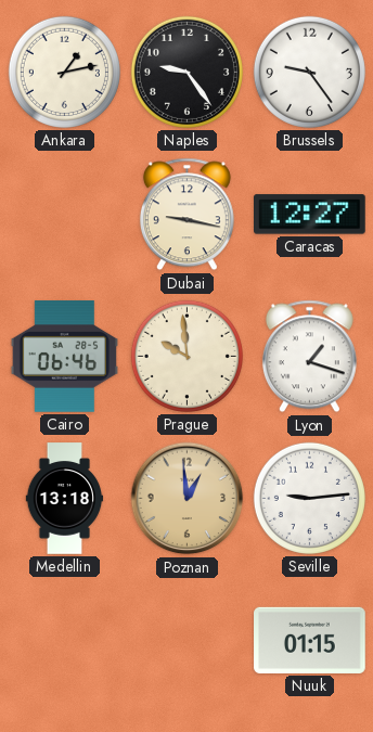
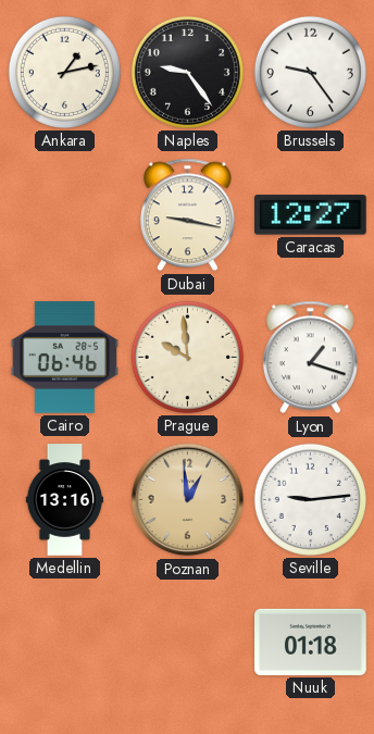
Medellin: 13:18 -> 13:16 (65, 500)
Nuuk: 01:15 -> 01:18 (311, 642)
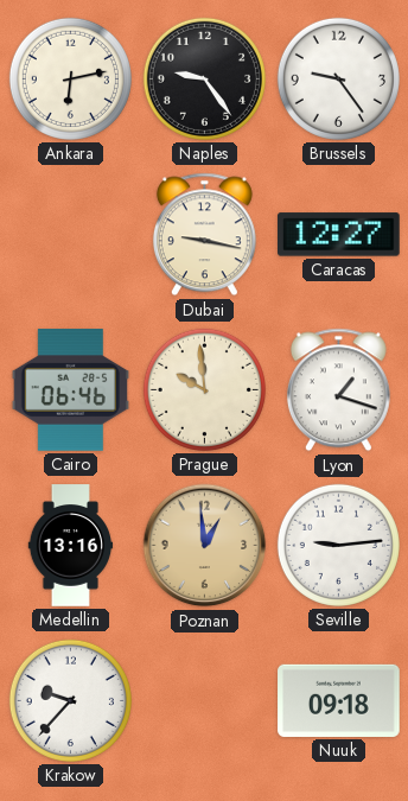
Ankara: 1:13 -> 6:13 (70, 78)
Krakow: none -> 9:37 (70, 700)
Nuuk: 01:18 -> 09:18 (339, 700)
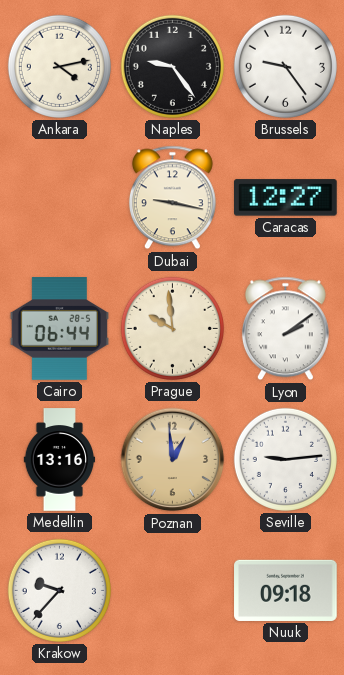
Ankara: 6:13 -> 4:13 (59, 66)
Cairo: 06:46 -> 06:44 (59, 329)
Lyon: 1:18 -> 2:09 (285, 329)
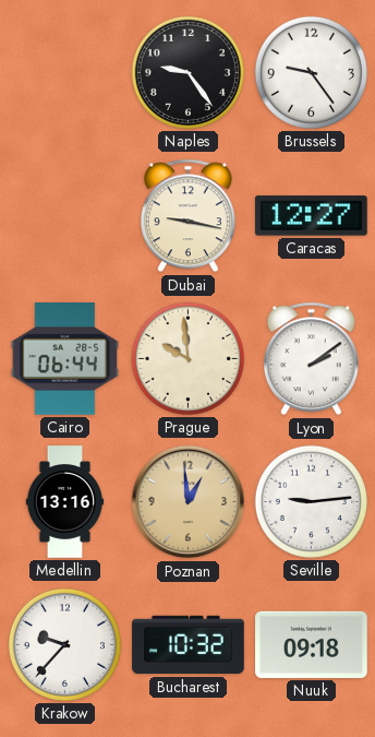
Ankara: 4:13 -> none (59, 66)
Bucharest: none -> 10:32 (189, 645)
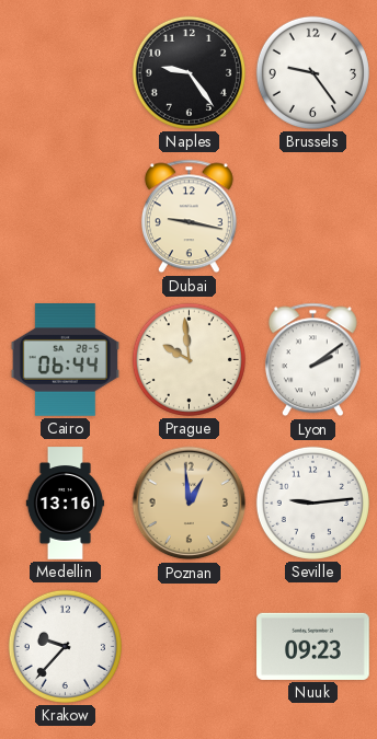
Caracas: 12:27 -> none (312, 216)
Bucharest: 10:32 -> none (189, 645)
Nuuk: 09:18 -> 09:23 (313, 646)
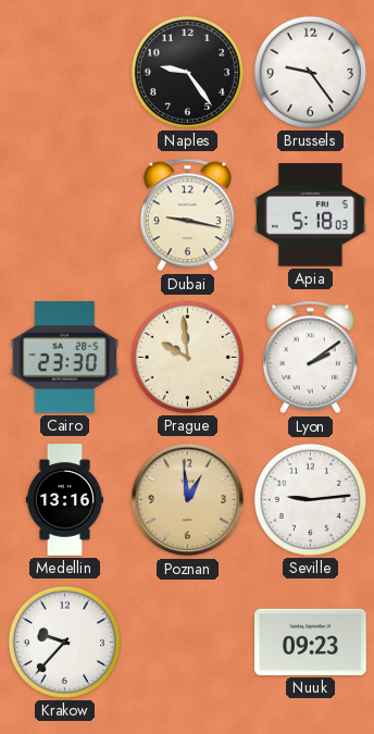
Apia: none -> 5:18 (311, 215)
Cairo: 06:44 -> 23:30 (64, 358)
